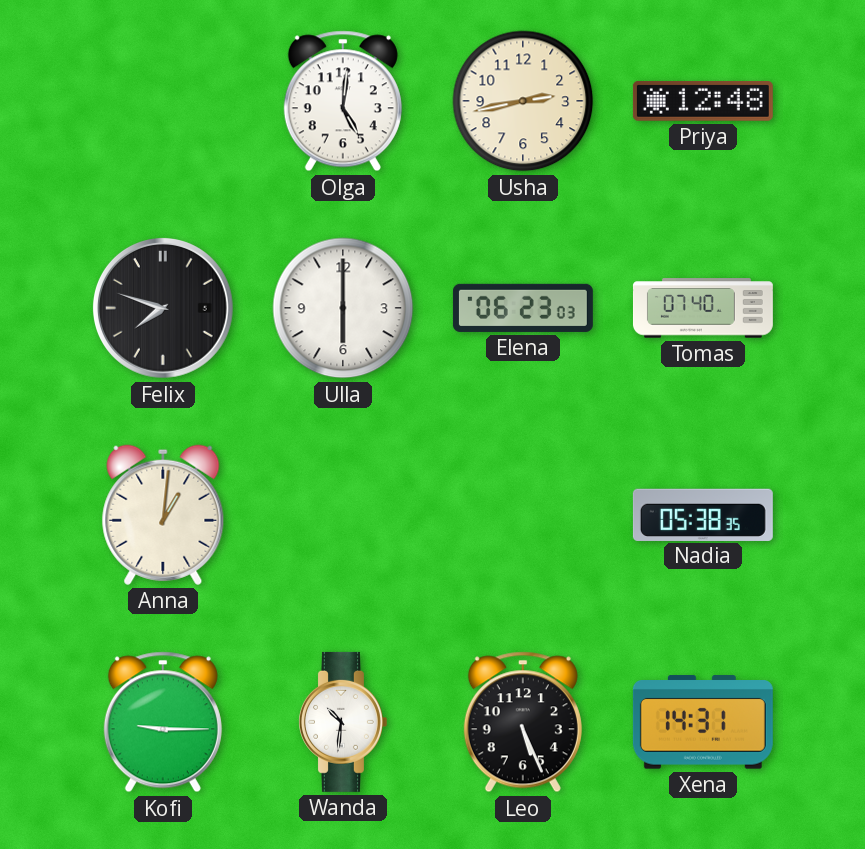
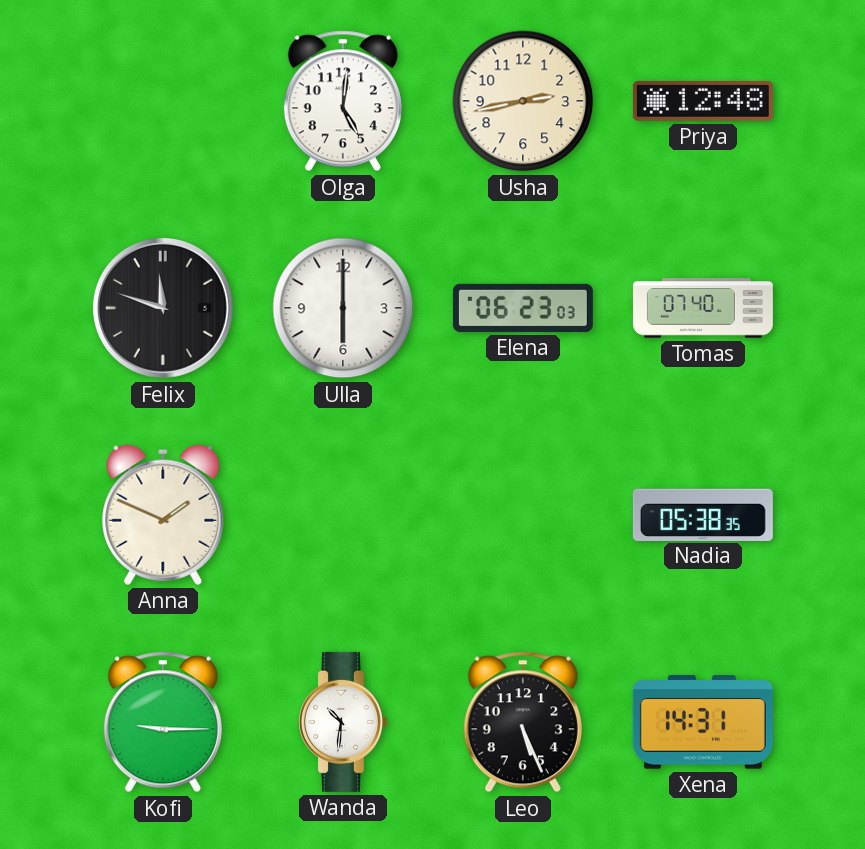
Felix: 7:48 -> 11:48 (163, 308)
Anna: 1:01 -> 1:49 (163, 515)
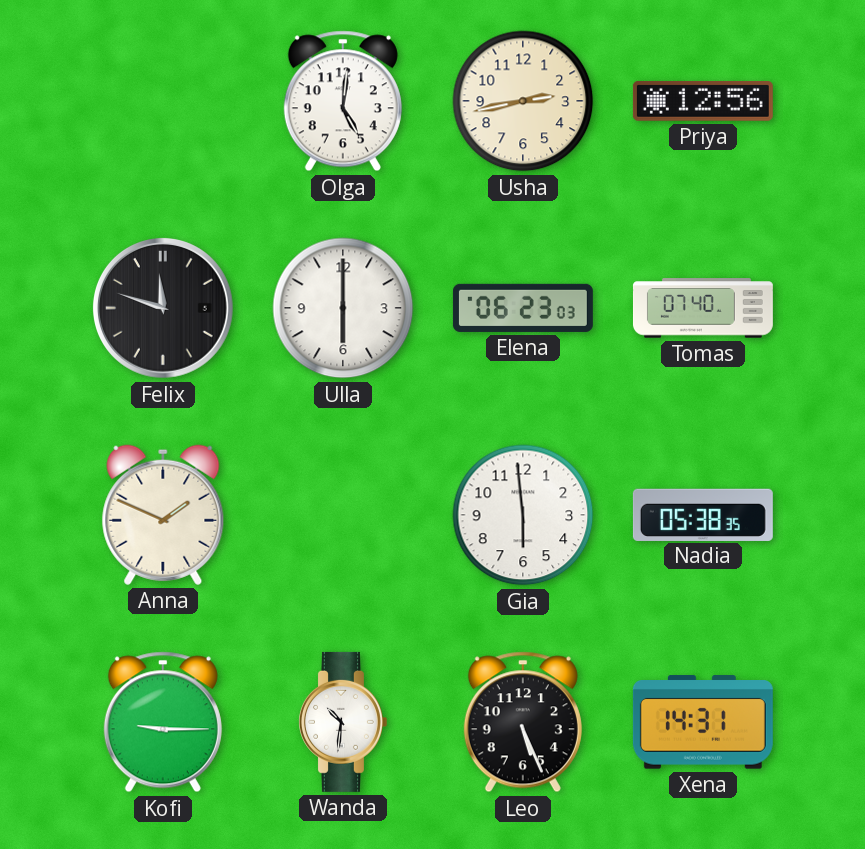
Priya: 12:48 -> 12:56 (703, 101)
Gia: none -> 5:59 (523, 515)
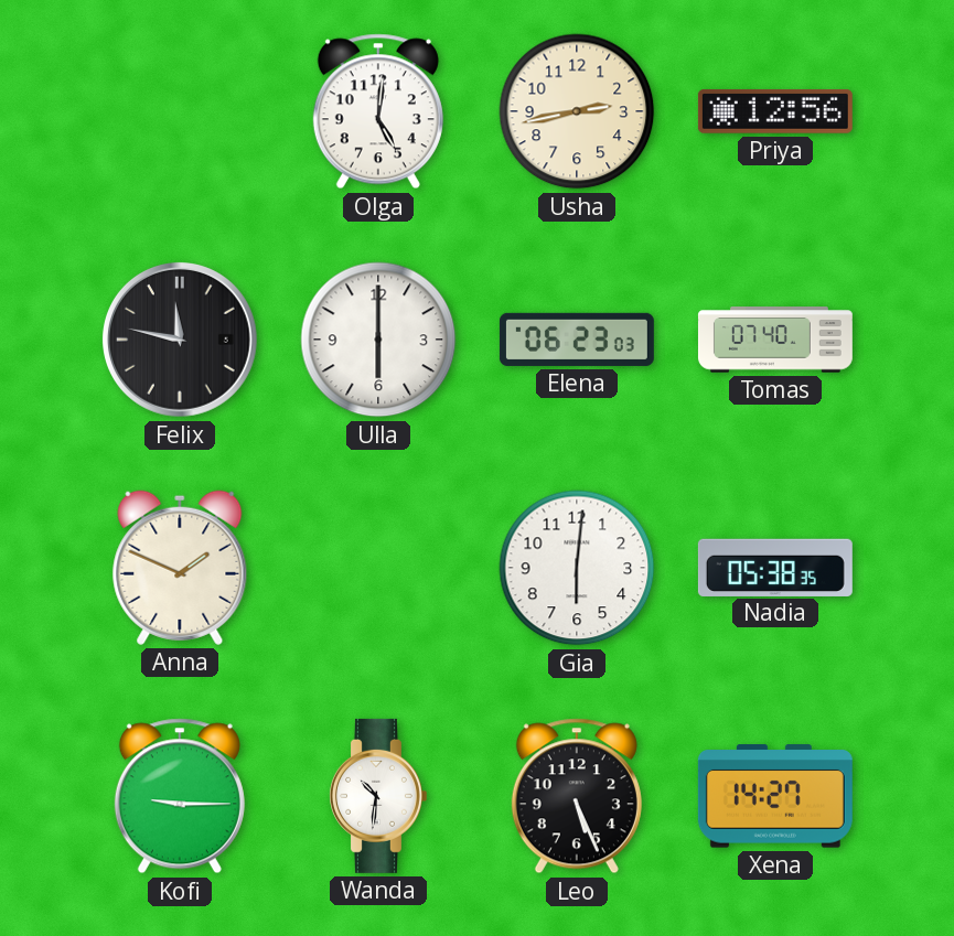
Felix: 11:48 -> 11:47 (180, 340)
Gia: 5:59 -> 6:01 (577, 568)
Xena: 14:31 -> 14:27 (775, 796)
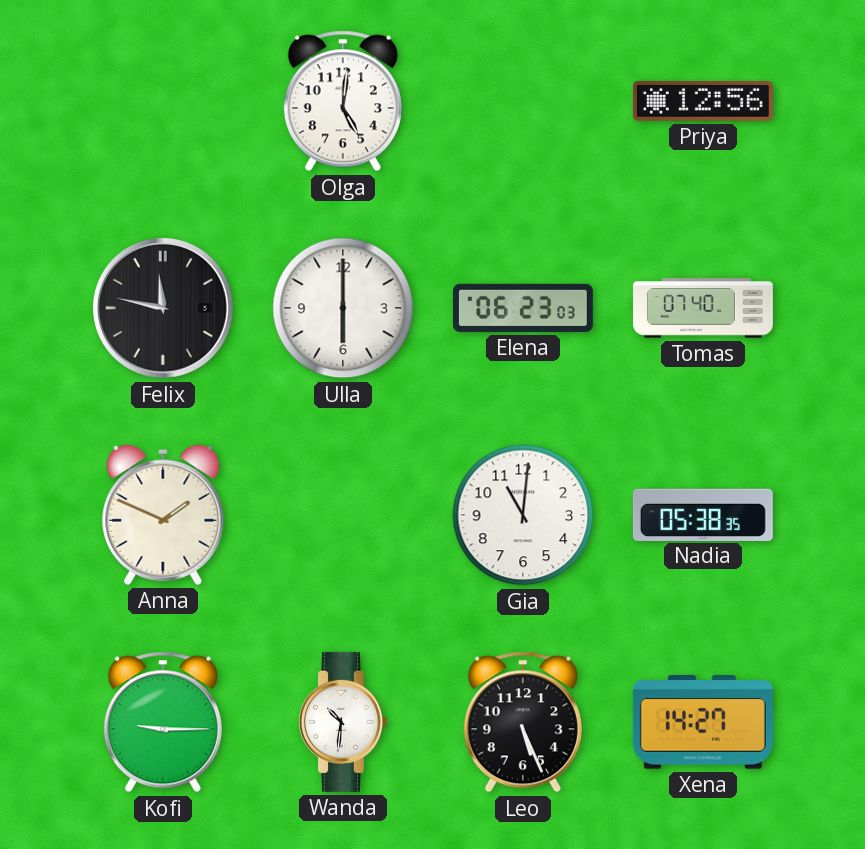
Usha: 2:43 -> none (577, 111)
Gia: 6:01 -> 11:01 (523, 515)
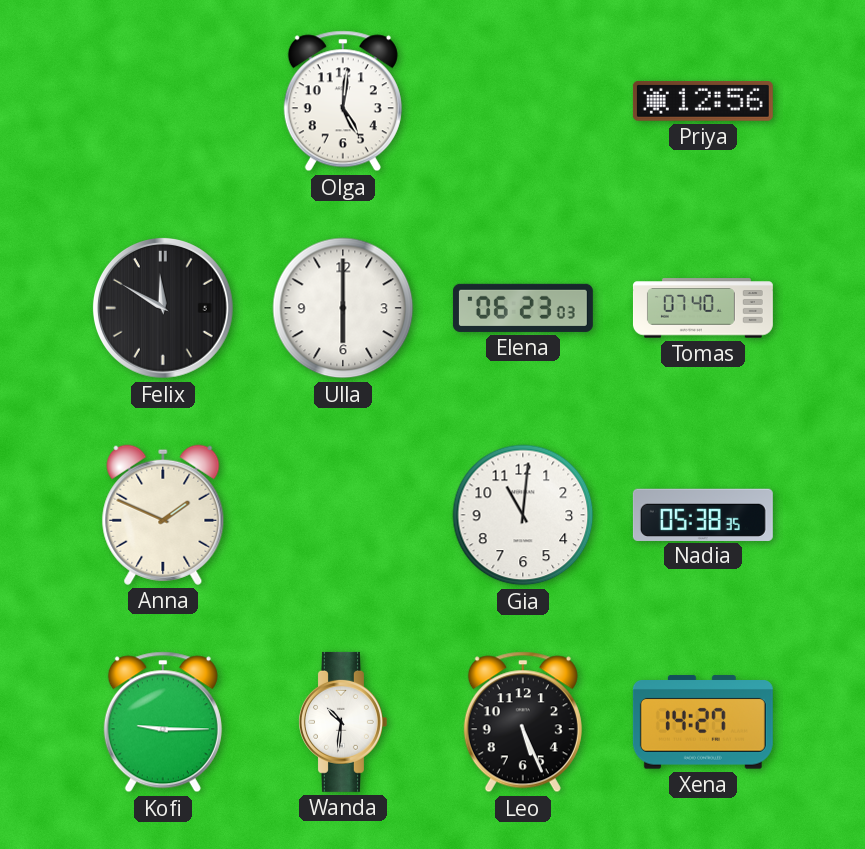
Felix: 11:47 -> 11:50 (163, 308)
